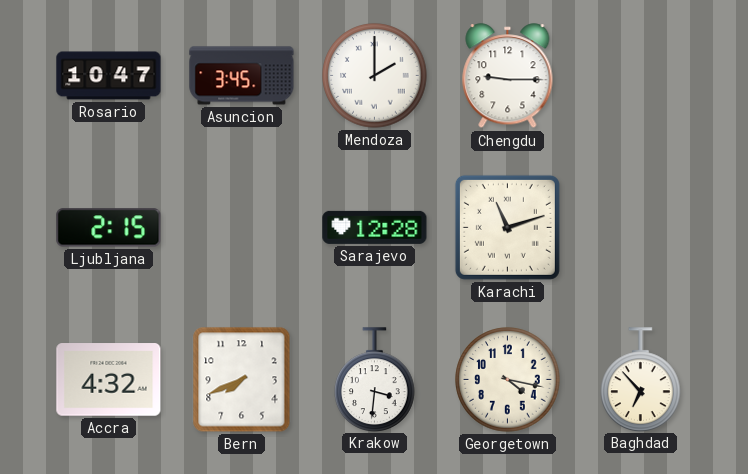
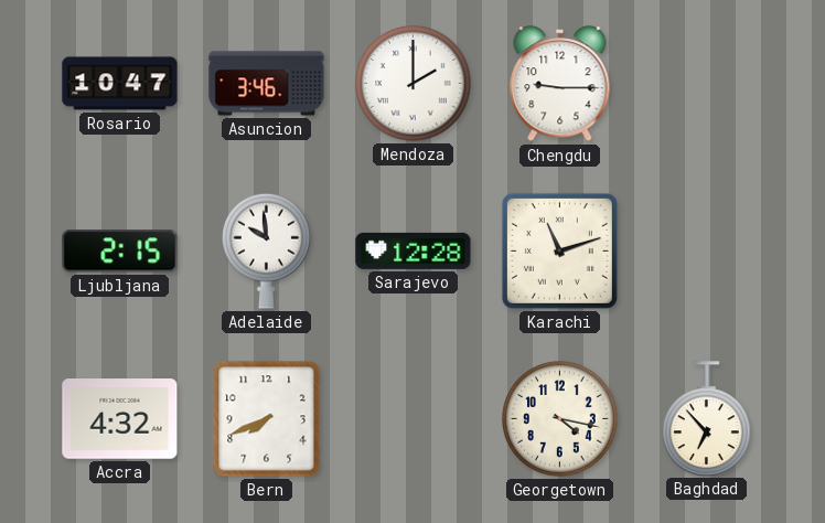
Asuncion: 3:45 -> 3:46 (267, 84)
Adelaide: none -> 9:59 (267, 250)
Krakow: 3:31 -> none (375, 379)
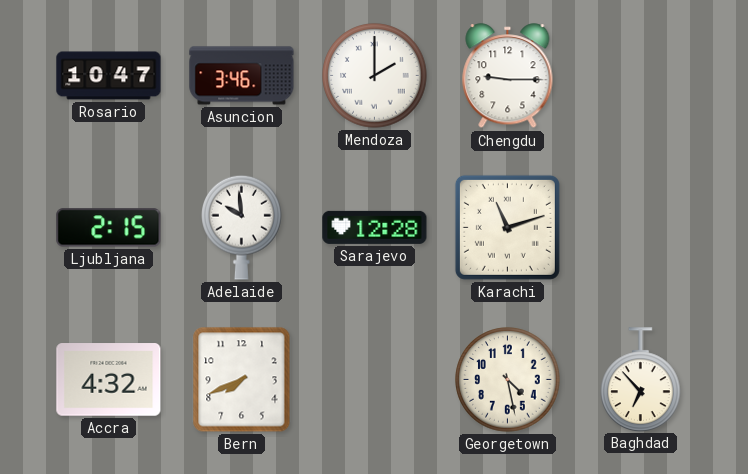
Georgetown: 4:17 -> 4:28 (508, 380)
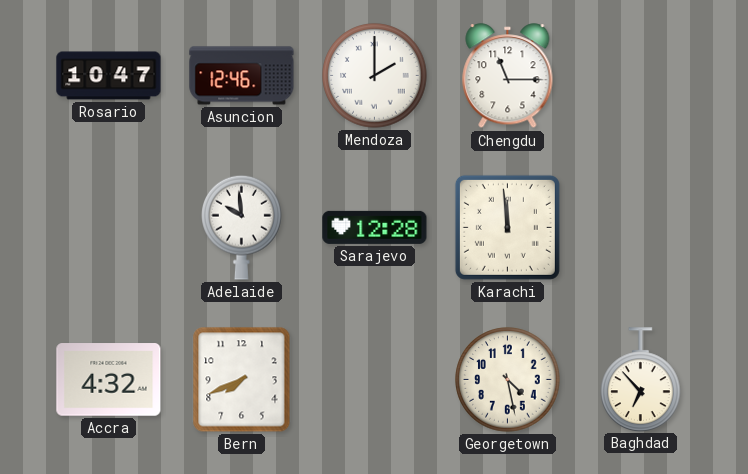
Asuncion: 3:46 -> 12:46 (242, 76)
Chengdu: 9:15 -> 11:15 (508, 76)
Ljubljana: 2:15 -> none (109, 228)
Karachi: 11:12 -> 11:59 (507, 227)
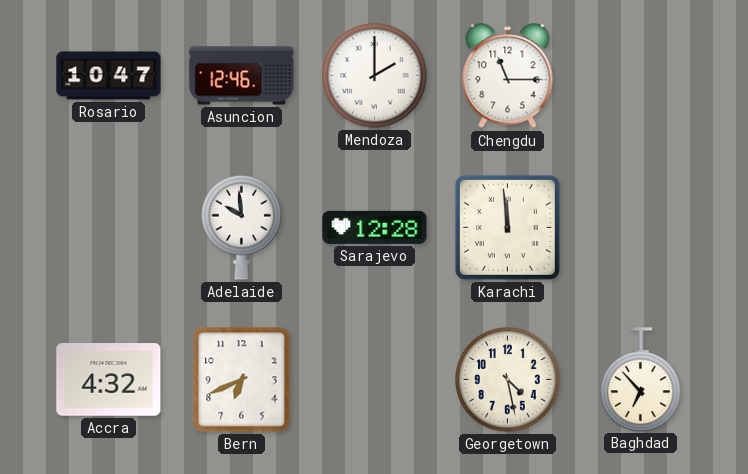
Bern: 7:41 -> 6:41 (242, 380)
